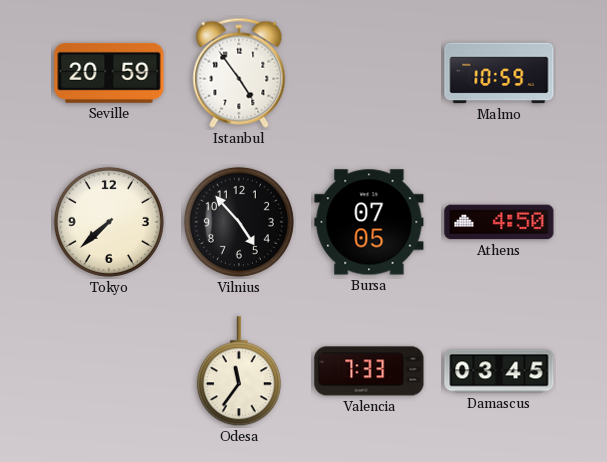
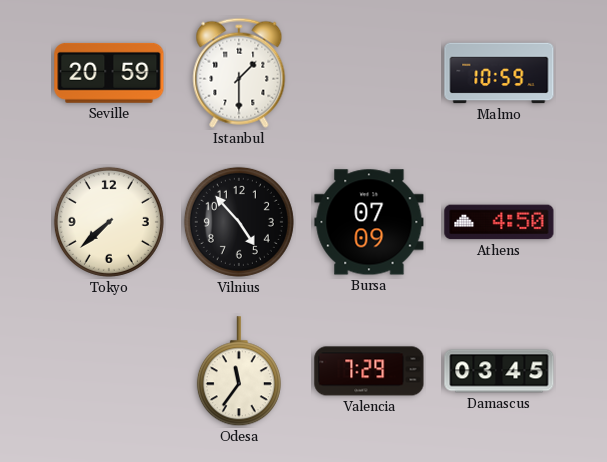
Istanbul: 4:54 -> 1:30 (239, 73)
Bursa: 07:05 -> 07:09 (369, 222)
Valencia: 7:33 -> 7:29 (369, 371)
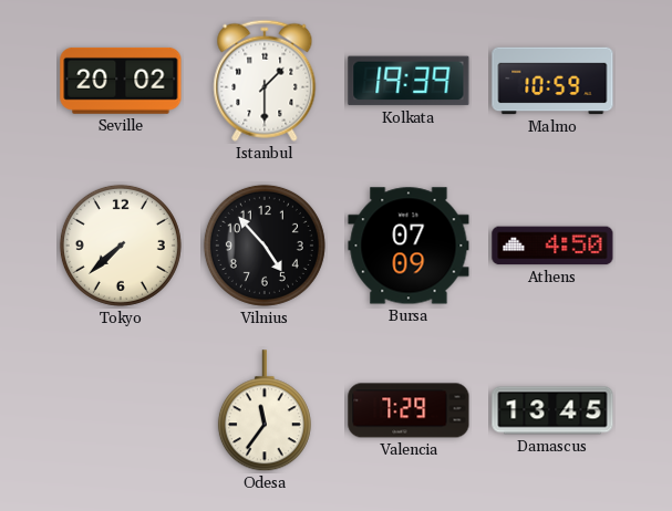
Seville: 20:59 -> 20:02 (121, 81)
Kolkata: none -> 19:39 (409, 81)
Damascus: 03:45 -> 13:45 (552, 410)
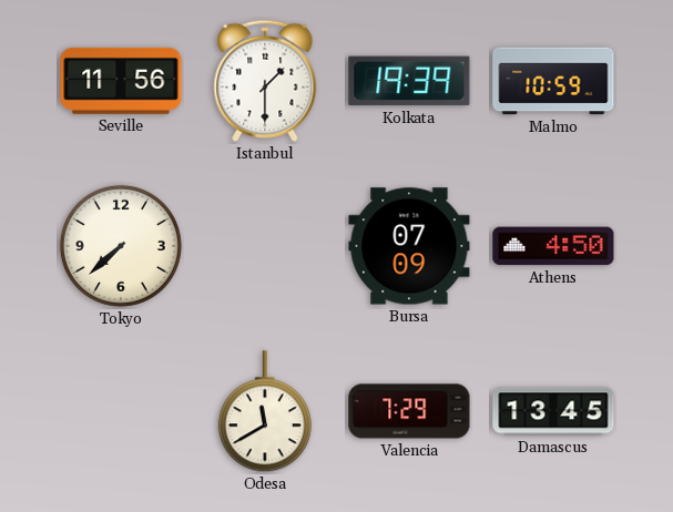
Seville: 20:02 -> 11:56 (121, 81)
Vilnius: 4:53 -> none (265, 246)
Odesa: 11:36 -> 11:40 (265, 412)
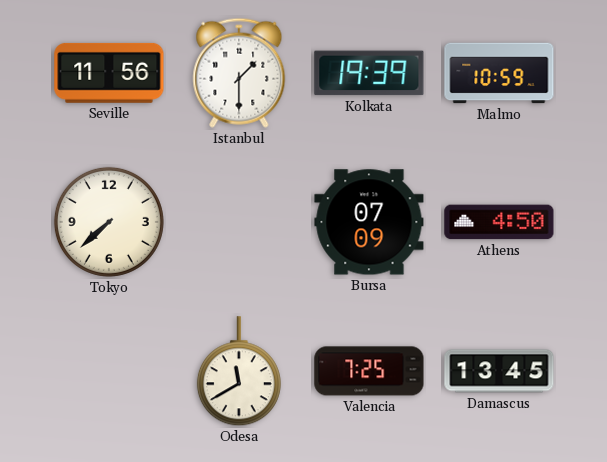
Valencia: 7:29 -> 7:25 (369, 371)
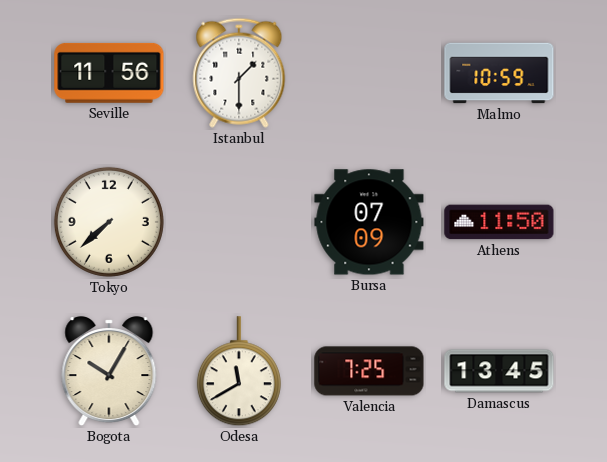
Kolkata: 19:39 -> none (369, 73)
Athens: 4:50 -> 11:50 (499, 222)
Bogota: none -> 10:05 (109, 372)
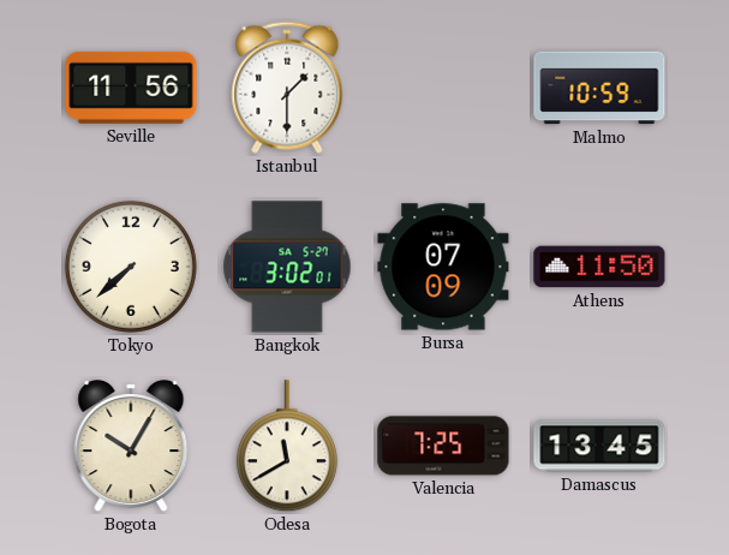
Bangkok: none -> 3:02 (287, 267)
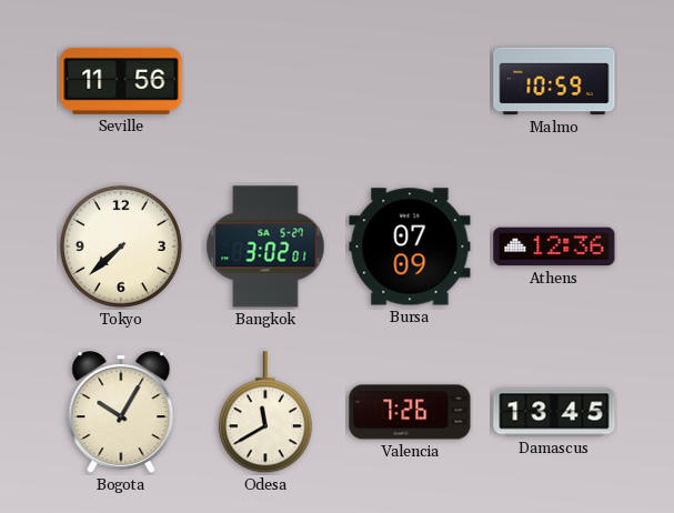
Istanbul: 1:30 -> none (287, 88)
Athens: 11:50 -> 12:36 (554, 247)
Valencia: 7:25 -> 7:26 (410, 412)
